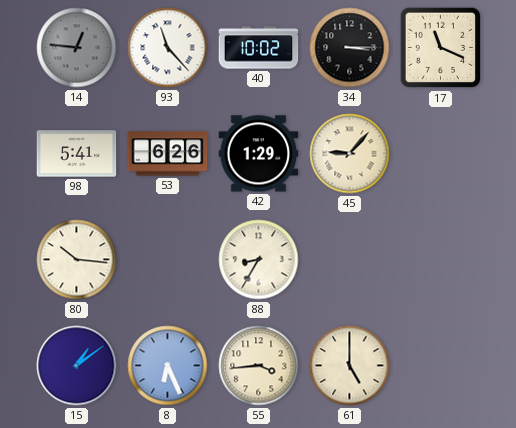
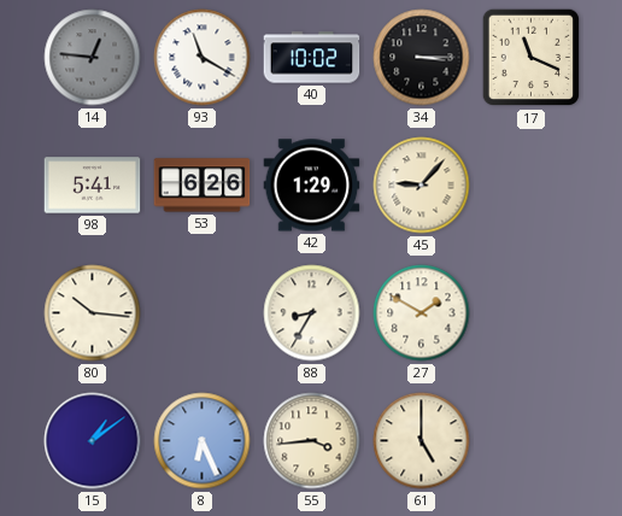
93: 11:23 -> 11:20 (203, 58)
27: none -> 1:50 (422, 313)
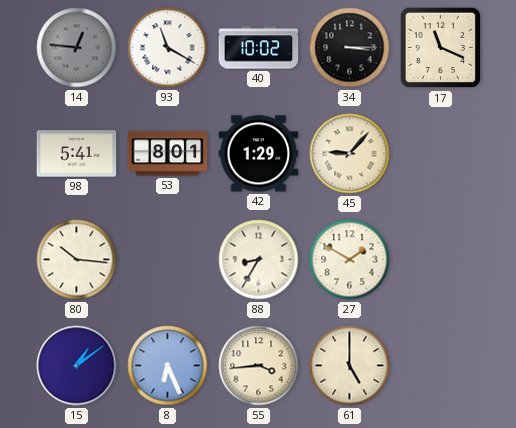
53: 6:26 -> 8:01 (168, 154)
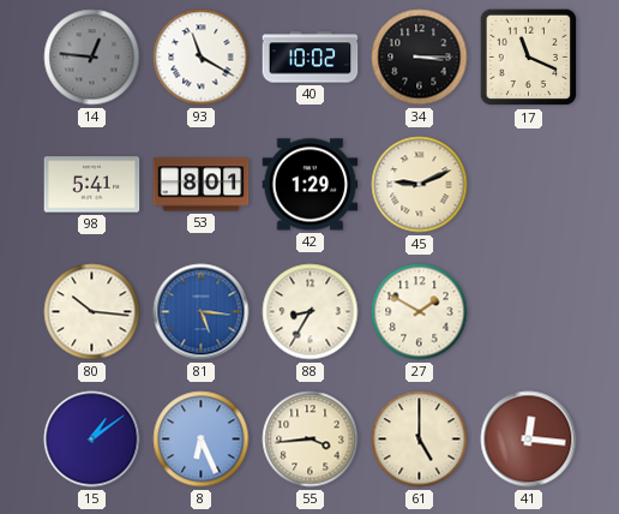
45: 9:07 -> 9:11 (420, 185)
81: none -> 5:16 (202, 312)
41: none -> 12:16 (529, 440)
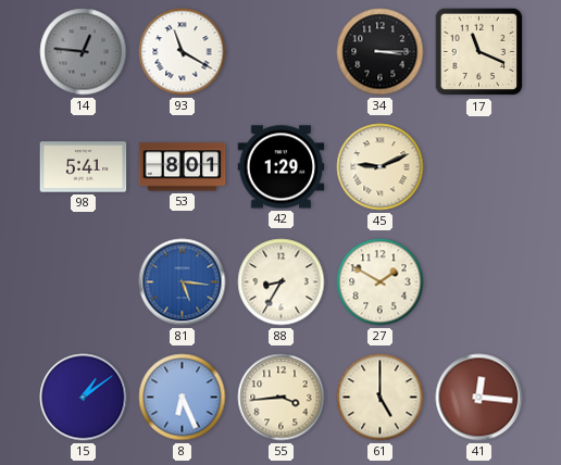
40: 10:02 -> none (311, 58)
80: 10:16 -> none (92, 312)
